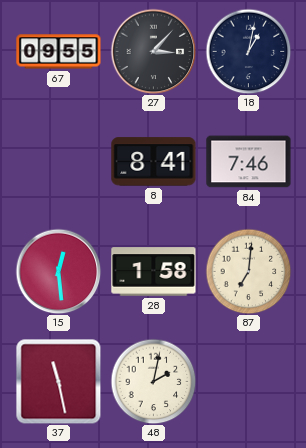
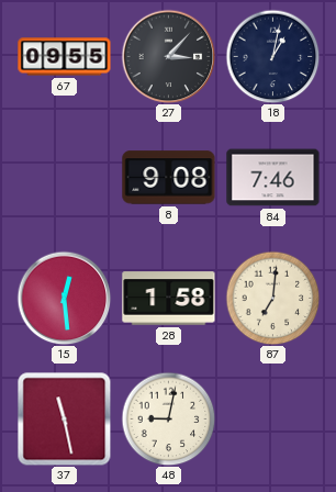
8: 8:41 -> 9:08 (169, 178)
48: 2:02 -> 9:02 (168, 418)
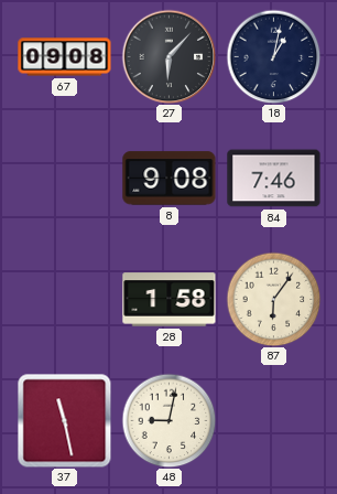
67: 09:55 -> 09:08 (65, 57)
27: 3:07 -> 6:07 (168, 56)
15: 12:29 -> none (64, 298)
87: 7:01 -> 6:06 (273, 299)
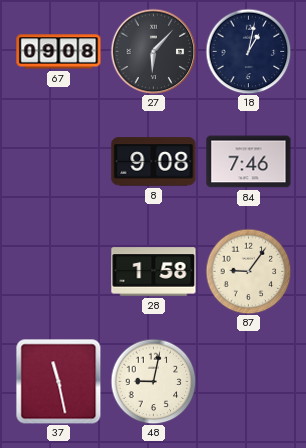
87: 6:06 -> 9:06 (248, 271)
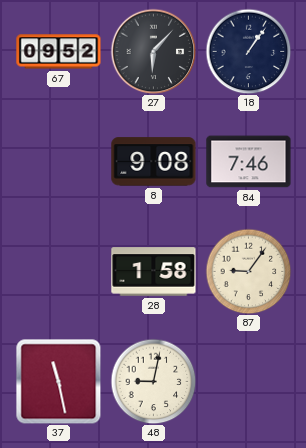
67: 09:08 -> 09:52 (59, 52)
18: 1:02 -> 1:06 (248, 51)
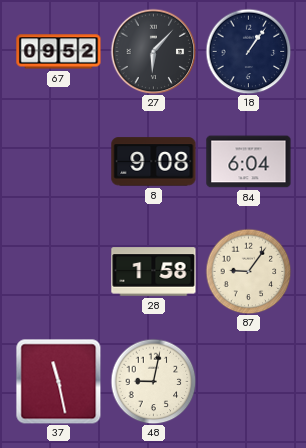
84: 7:46 -> 6:04 (249, 162)
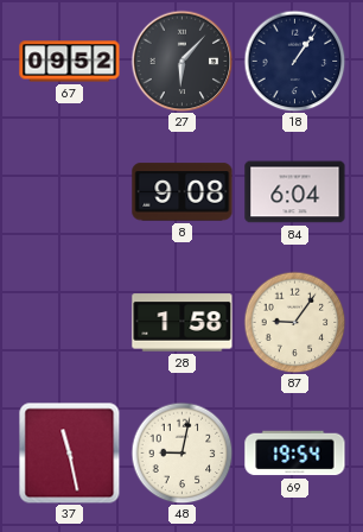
69: none -> 19:54 (295, 454)
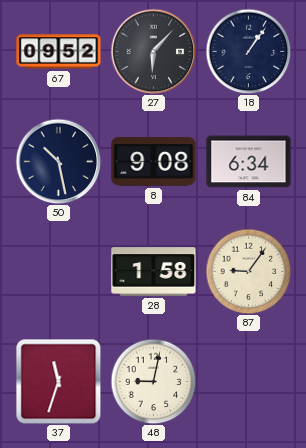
50: none -> 10:28 (58, 161)
84: 6:04 -> 6:34 (249, 162)
37: 11:28 -> 11:33 (58, 381)
69: 19:54 -> none (295, 454)
